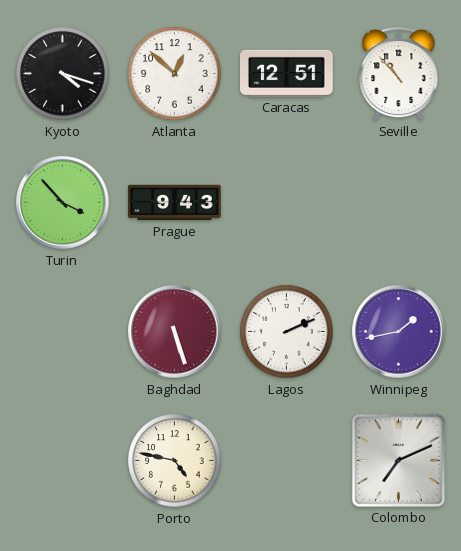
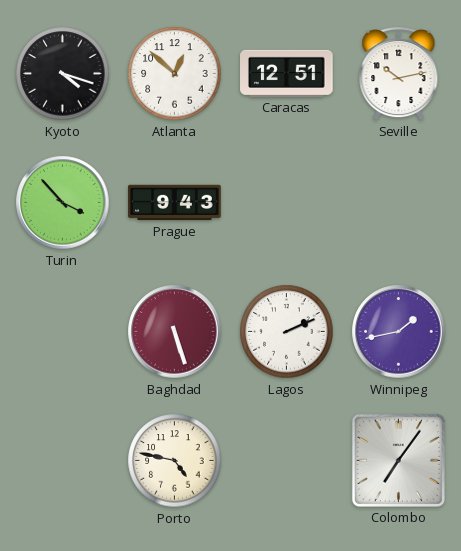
Seville: 10:53 -> 10:13 (399, 74)
Colombo: 7:11 -> 7:06 (398, 460)
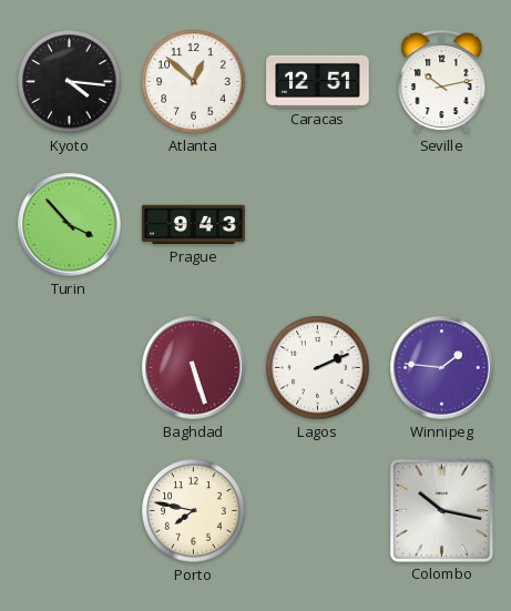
Kyoto: 4:18 -> 4:16 (70, 82)
Winnipeg: 1:43 -> 1:46 (442, 368)
Porto: 4:47 -> 7:47 (194, 511)
Colombo: 7:06 -> 10:17 (441, 510)
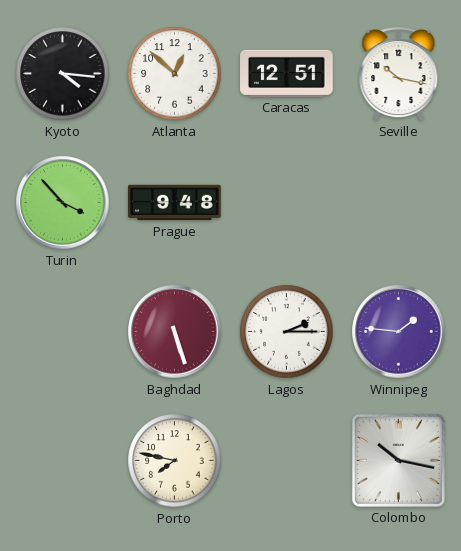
Seville: 10:13 -> 10:17 (399, 74)
Prague: 9:43 -> 9:48 (175, 203)
Lagos: 2:11 -> 2:15 (287, 332)
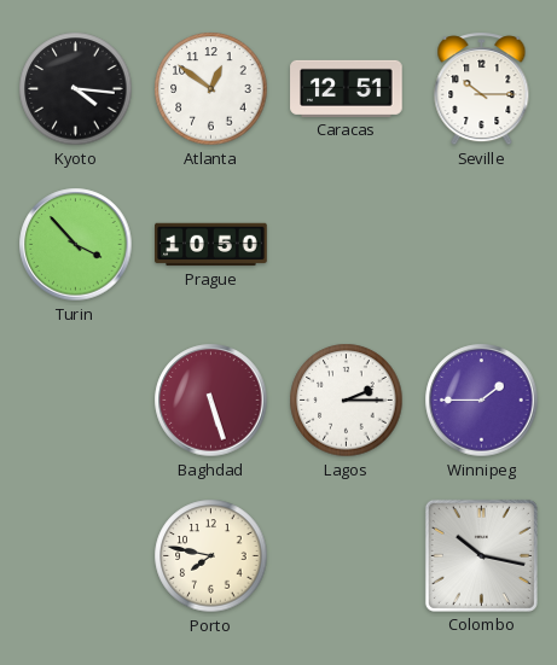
Atlanta: 12:52 -> 12:51 (211, 89)
Seville: 10:17 -> 10:15 (482, 89)
Prague: 9:48 -> 10:50 (211, 245)
Winnipeg: 1:46 -> 1:45 (482, 401)
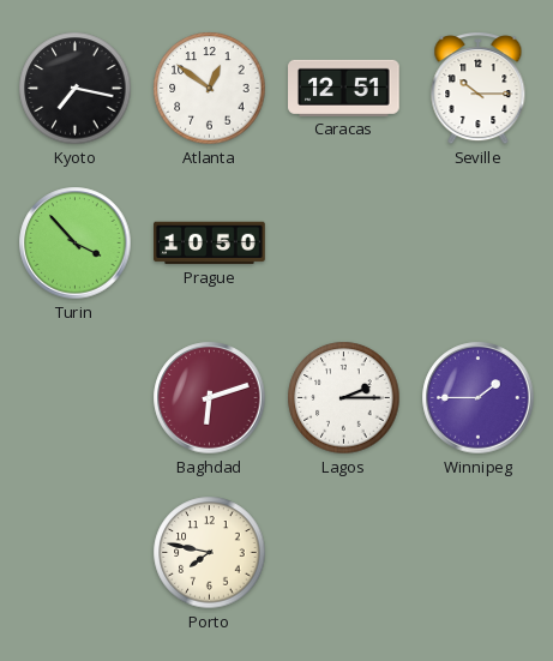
Kyoto: 4:16 -> 7:17 (76, 89)
Baghdad: 5:27 -> 6:12 (210, 398)
Colombo: 10:17 -> none (481, 555)
